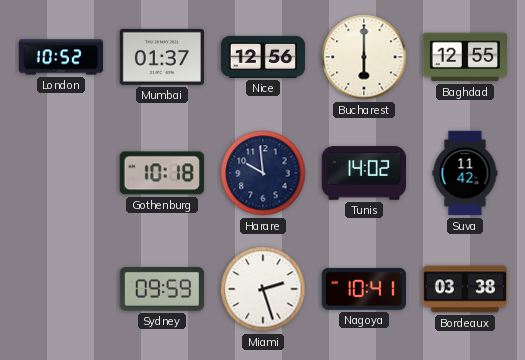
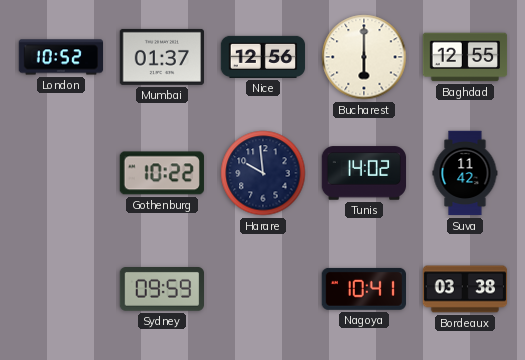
Gothenburg: 10:18 -> 10:22 (162, 173)
Miami: 2:27 -> none (263, 289)
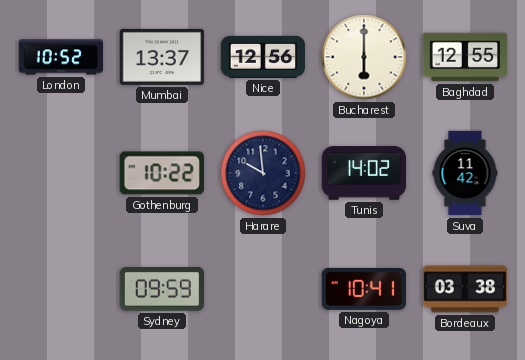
Mumbai: 01:37 -> 13:37 (162, 57)
